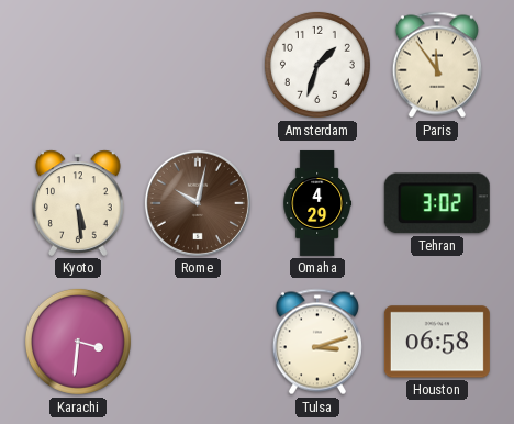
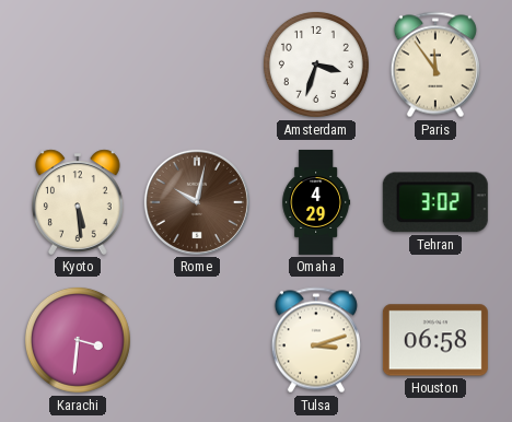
Amsterdam: 1:33 -> 3:33 (316, 65)
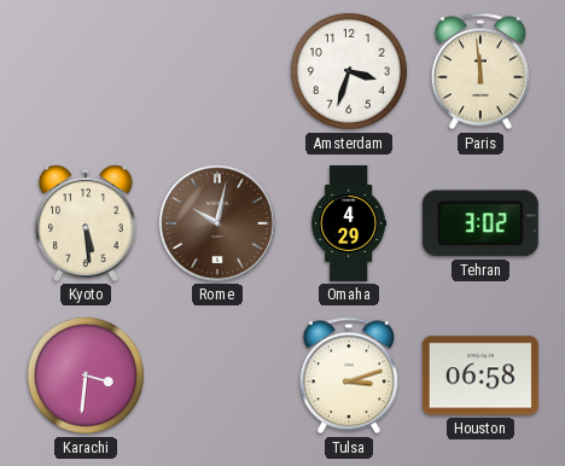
Paris: 11:54 -> 11:59 (480, 71)
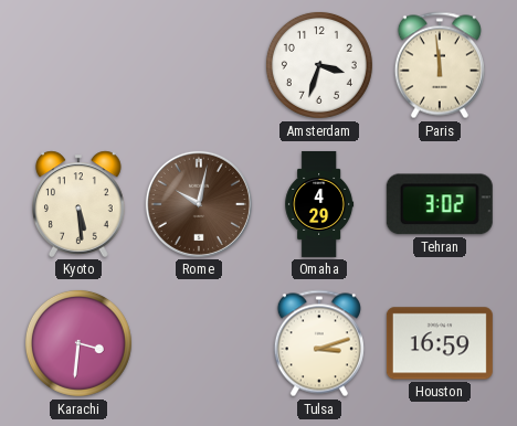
Houston: 06:58 -> 16:59 (440, 343)
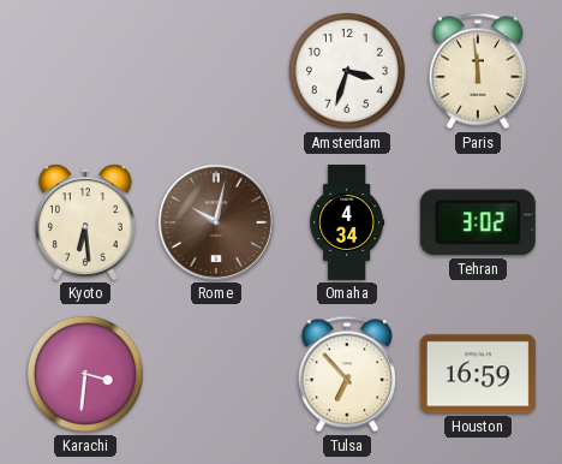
Kyoto: 5:29 -> 6:29 (86, 222)
Omaha: 4:29 -> 4:34 (347, 222)
Tulsa: 3:12 -> 6:53 (347, 374)
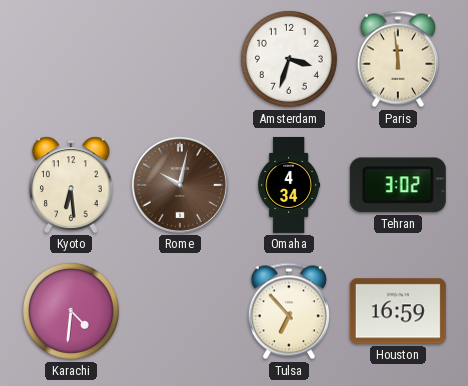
Karachi: 3:31 -> 4:31 (71, 311)
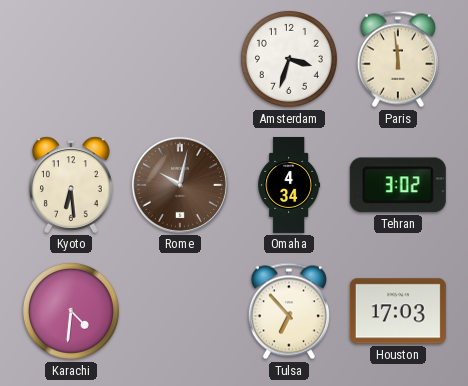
Houston: 16:59 -> 17:03 (398, 311)
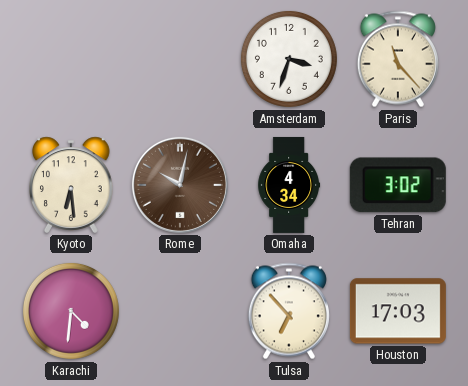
Paris: 11:59 -> 11:23 (398, 59)
